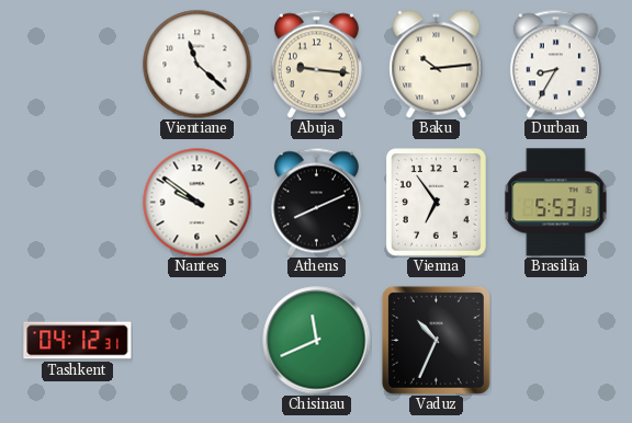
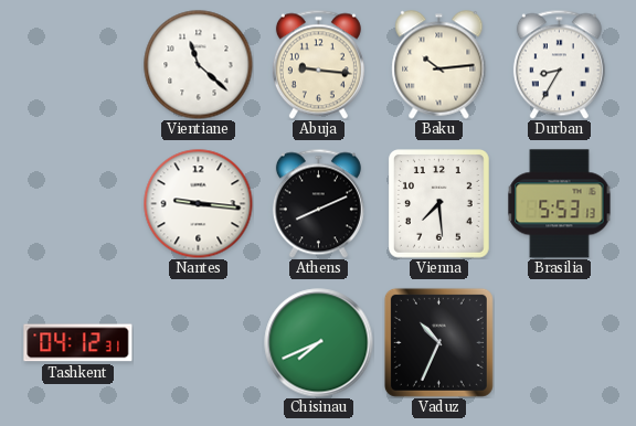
Nantes: 9:51 -> 9:16 (199, 204)
Vienna: 6:54 -> 7:29 (438, 204)
Chisinau: 11:41 -> 7:41 (319, 343)
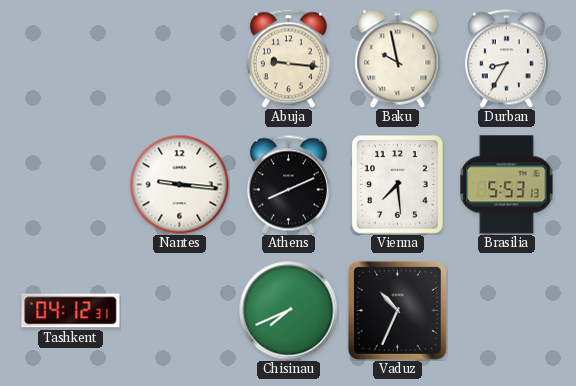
Vientiane: 11:22 -> none (199, 65)
Baku: 10:14 -> 9:58 (398, 59)
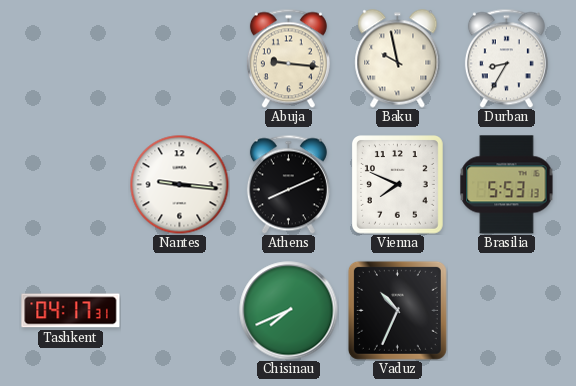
Vienna: 7:29 -> 7:49 (397, 185)
Tashkent: 04:12 -> 04:17 (71, 311)
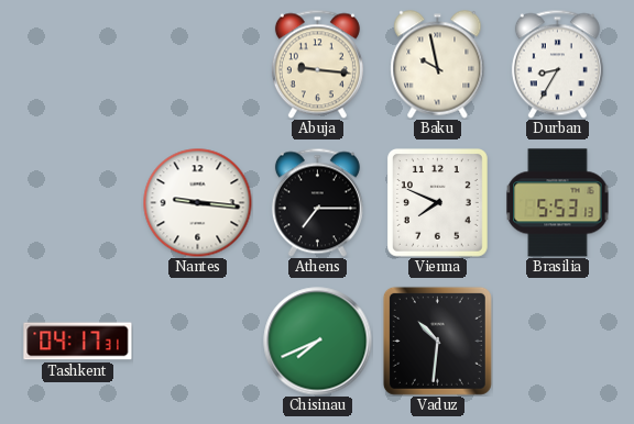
Athens: 8:11 -> 7:15 (317, 202)
Vaduz: 10:34 -> 10:31 (437, 341)
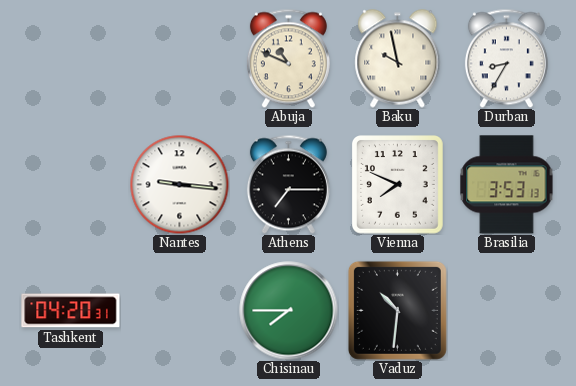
Abuja: 9:16 -> 10:49 (288, 58)
Brasilia: 5:53 -> 3:53 (507, 185)
Tashkent: 04:17 -> 04:20 (71, 311)
Chisinau: 7:41 -> 7:45 (289, 311)
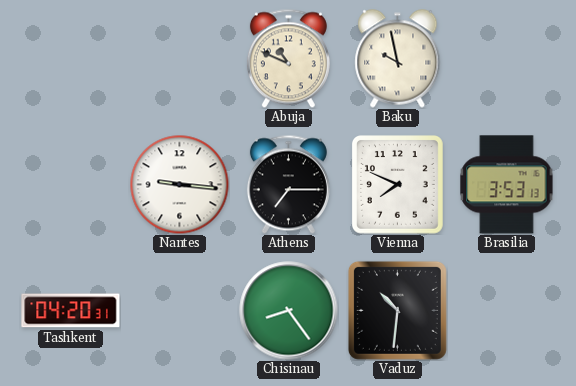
Durban: 8:35 -> none (506, 58)
Chisinau: 7:45 -> 8:24 (289, 311)
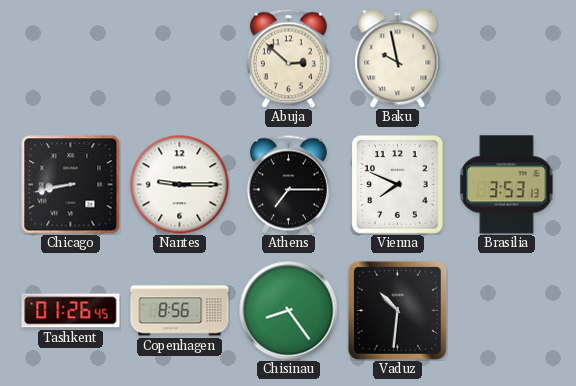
Abuja: 10:49 -> 2:52 (288, 58)
Chicago: none -> 8:43 (71, 185)
Nantes: 9:16 -> 9:15 (180, 185)
Tashkent: 04:20 -> 01:26 (71, 311)
Copenhagen: none -> 8:56 (180, 311)
